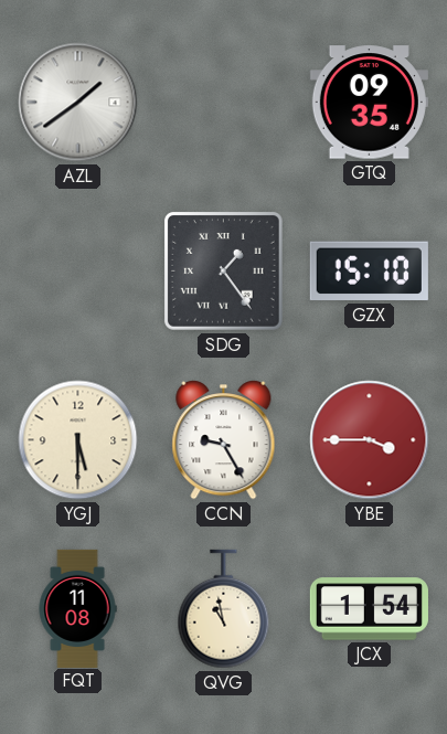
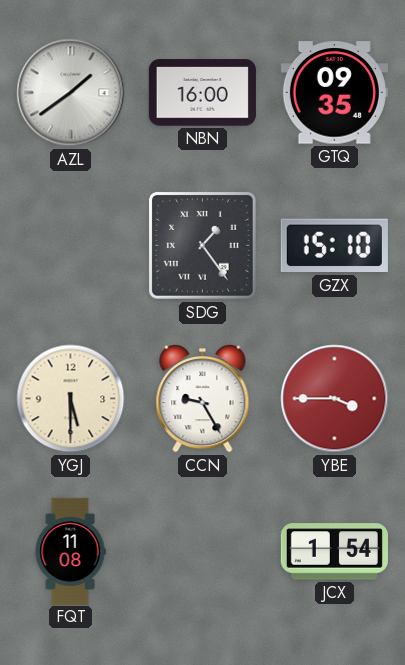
NBN: none -> 16:00 (202, 93)
QVG: 10:58 -> none (224, 609)
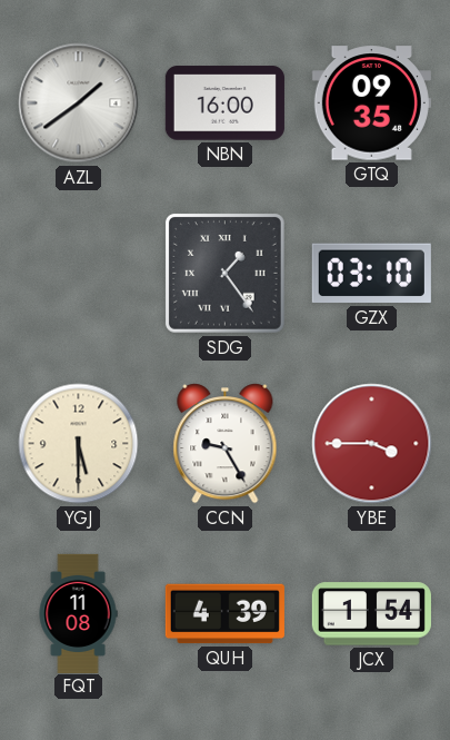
GZX: 15:10 -> 03:10 (371, 274)
QUH: none -> 4:39 (224, 614)
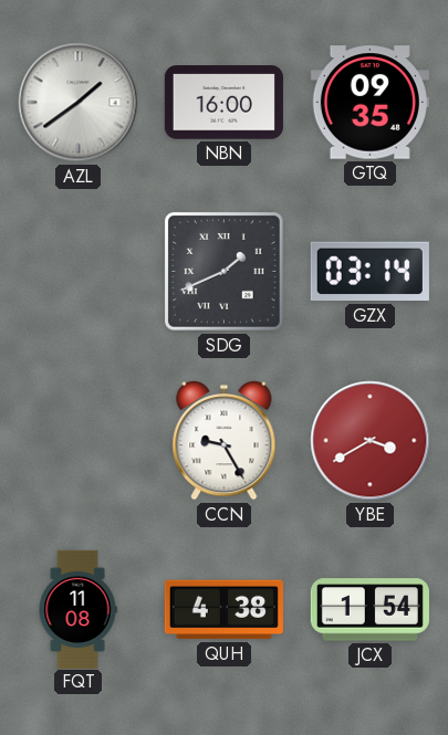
SDG: 1:24 -> 1:41 (225, 272)
GZX: 03:10 -> 03:14 (369, 272)
YGJ: 5:30 -> none (79, 444)
YBE: 3:45 -> 3:40 (371, 441)
QUH: 4:39 -> 4:38 (223, 610)
